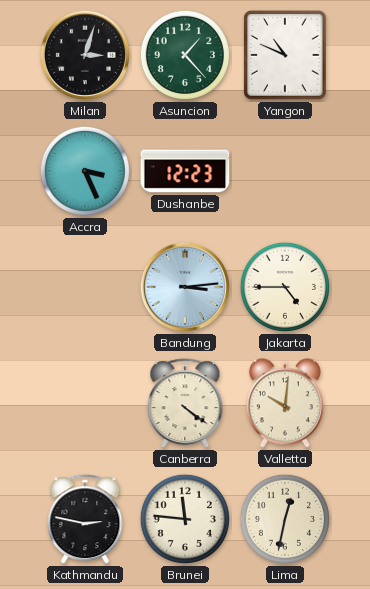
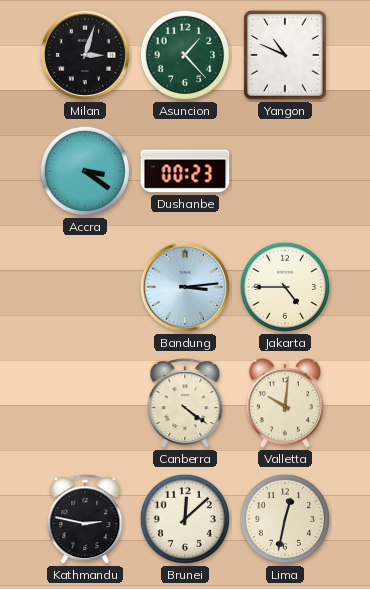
Accra: 3:26 -> 3:21 (85, 171)
Dushanbe: 12:23 -> 00:23 (185, 171)
Brunei: 11:46 -> 12:08 (185, 519)
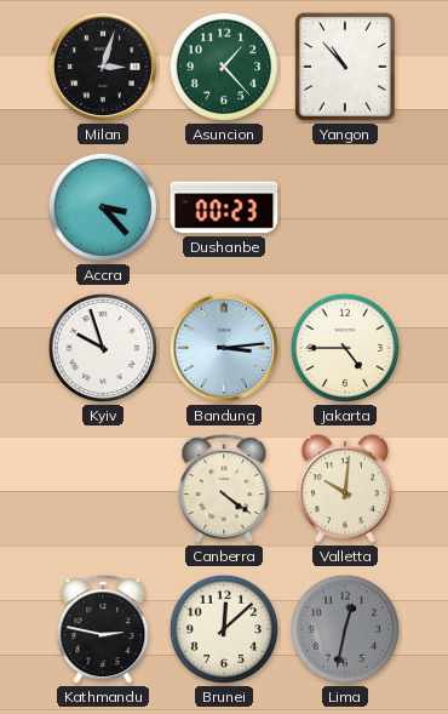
Yangon: 10:49 -> 10:53 (345, 67)
Accra: 3:21 -> 3:23 (103, 207)
Kyiv: none -> 9:57 (103, 348)
Lima dial: cream -> grey (345, 629)
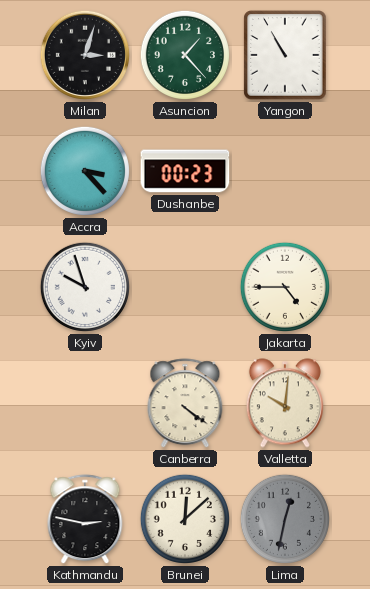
Yangon: 10:53 -> 10:55 (285, 55)
Bandung: 3:14 -> none (224, 348)
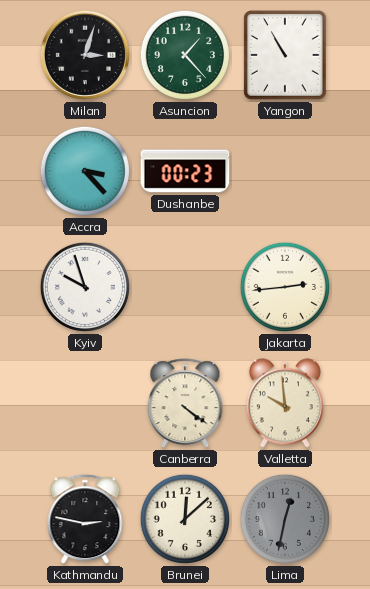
Jakarta: 4:45 -> 2:44 (285, 287)
Valletta: 10:01 -> 9:59 (285, 403)
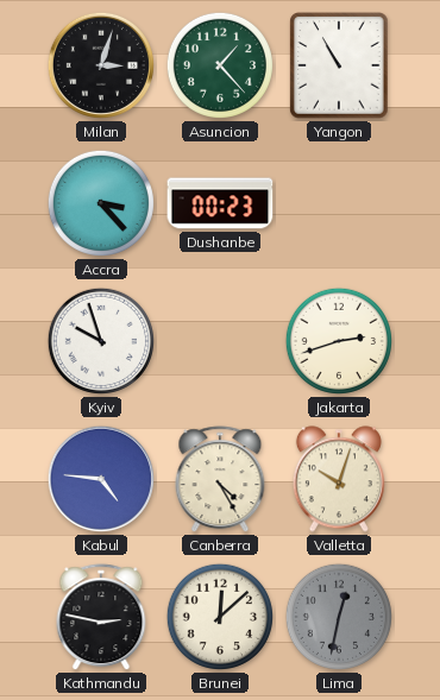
Jakarta: 2:44 -> 2:42 (339, 341)
Kabul: none -> 4:46 (101, 479)
Canberra: 4:21 -> 4:25 (220, 480)
Valletta: 9:59 -> 10:03 (339, 479)
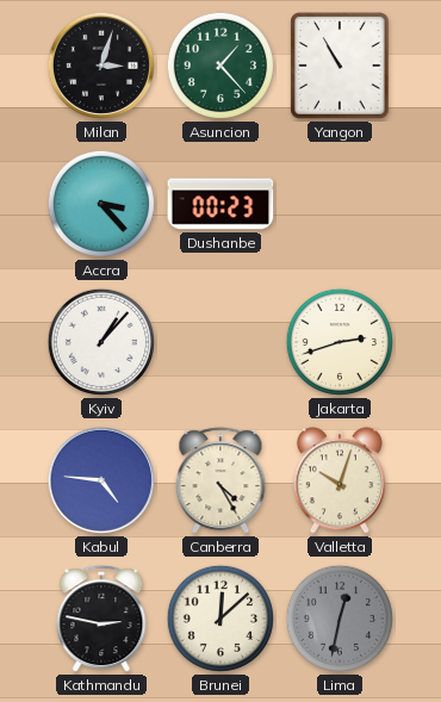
Kyiv: 9:57 -> 1:07 (101, 342)
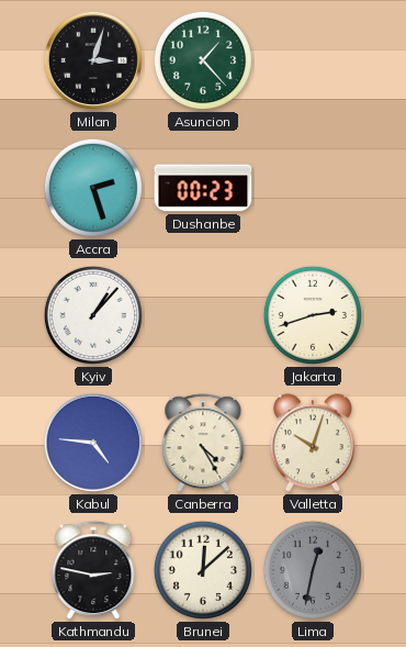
Yangon: 10:55 -> none (340, 66)
Accra: 3:23 -> 2:27 (93, 188)
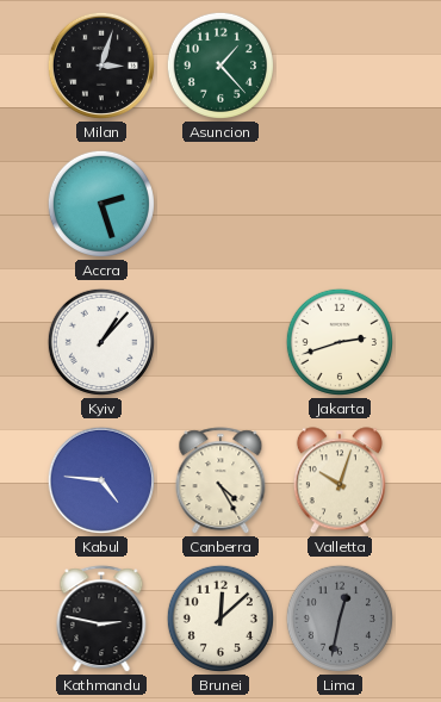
Dushanbe: 00:23 -> none (203, 188)
